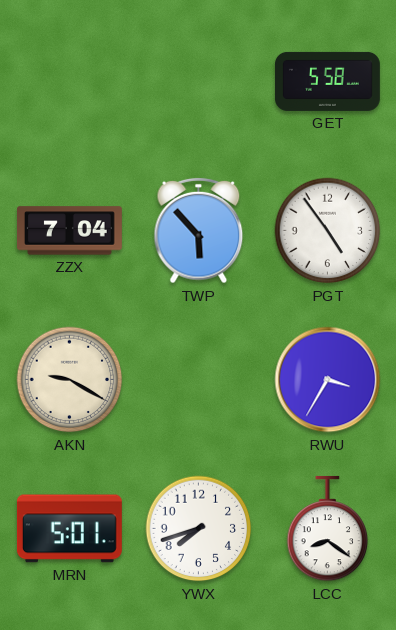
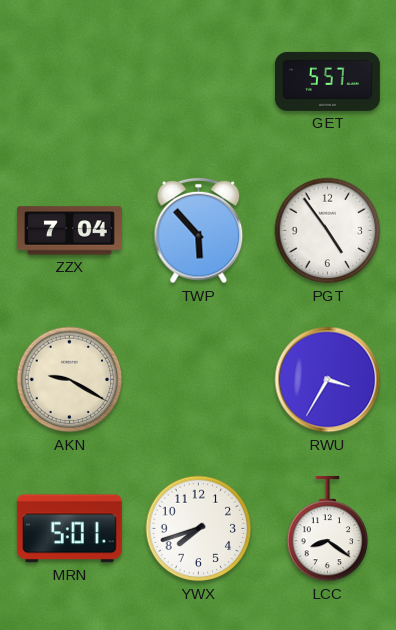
GET: 5:58 -> 5:57 (328, 81)
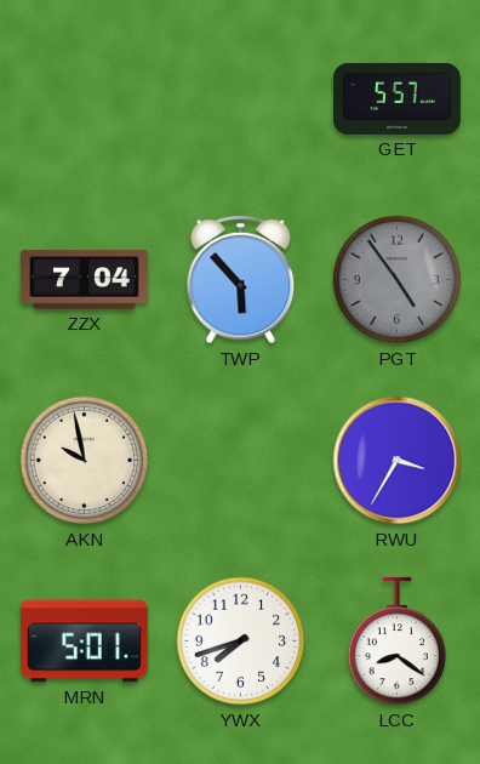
PGT dial: white -> grey (398, 280)
AKN: 9:20 -> 9:58 (85, 461)
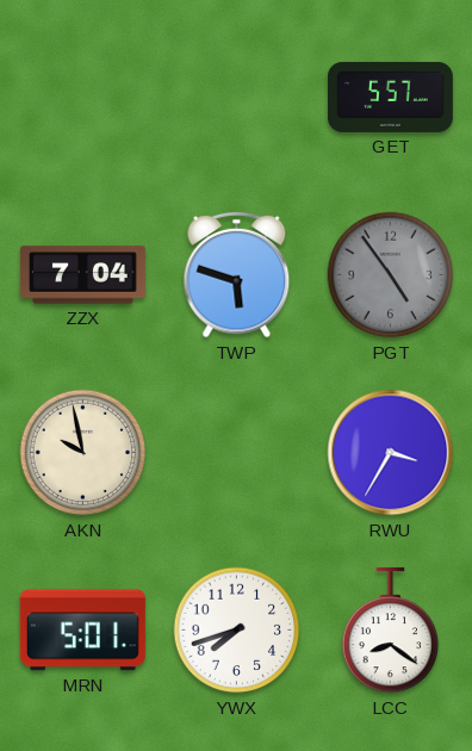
TWP: 5:53 -> 5:48 (237, 275)
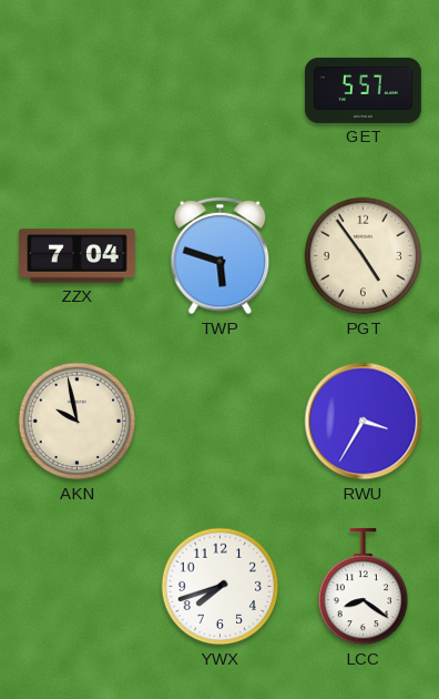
PGT dial: grey -> cream (364, 256)
MRN: 5:01 -> none (82, 631)
